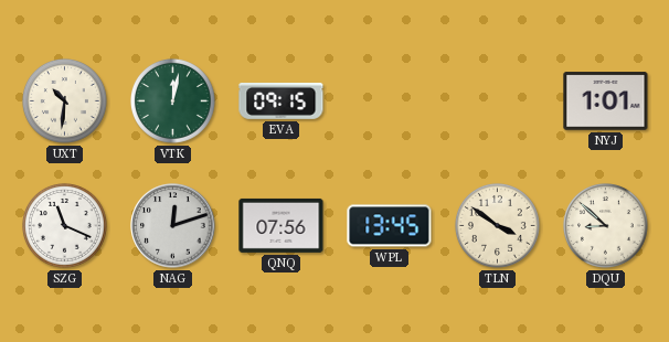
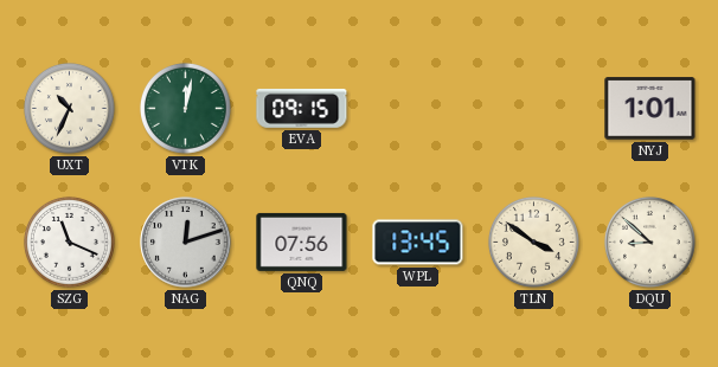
UXT: 10:31 -> 10:34 (69, 108)
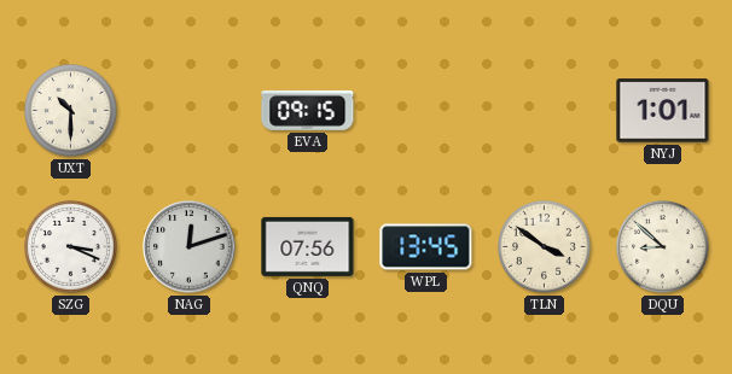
UXT: 10:34 -> 10:30 (70, 110)
VTK: 12:02 -> none (185, 108)
SZG: 11:19 -> 3:19 (70, 246)
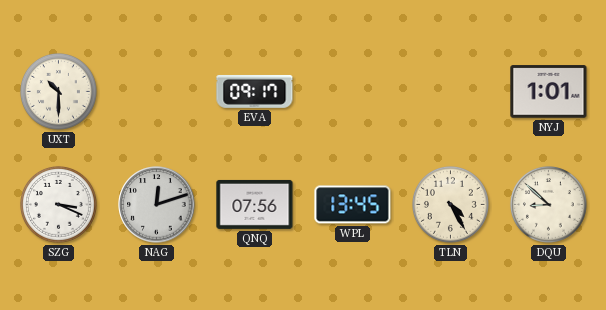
EVA: 09:15 -> 09:17 (255, 91)
TLN: 3:51 -> 4:25 (450, 204)
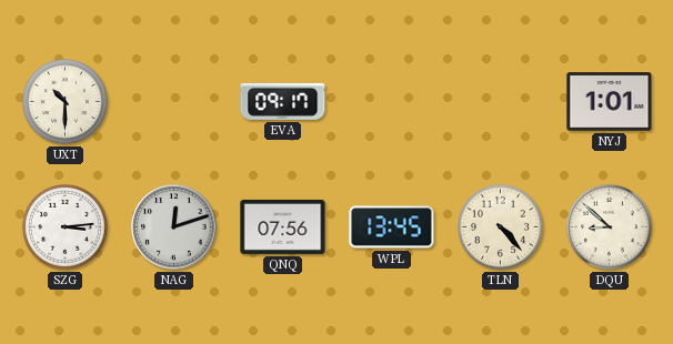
SZG: 3:19 -> 3:14 (64, 226)
TLN: 4:25 -> 4:23 (500, 226)
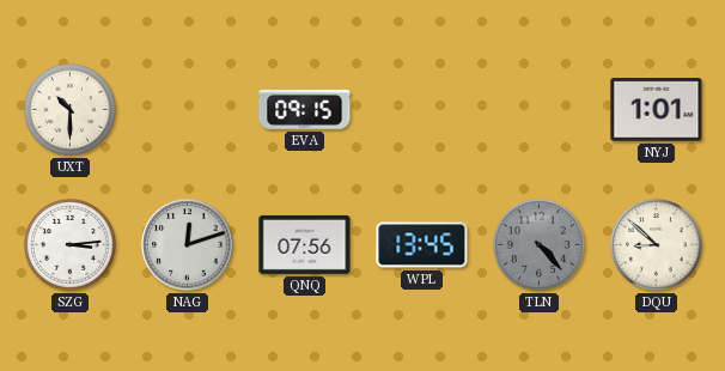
EVA: 09:17 -> 09:15 (305, 109)
TLN dial: cream -> grey (538, 244)
